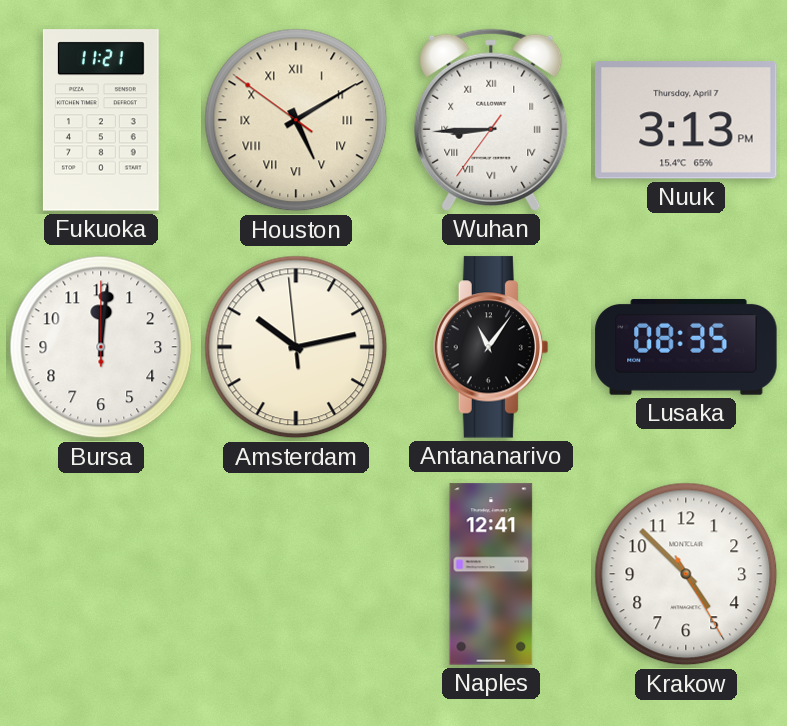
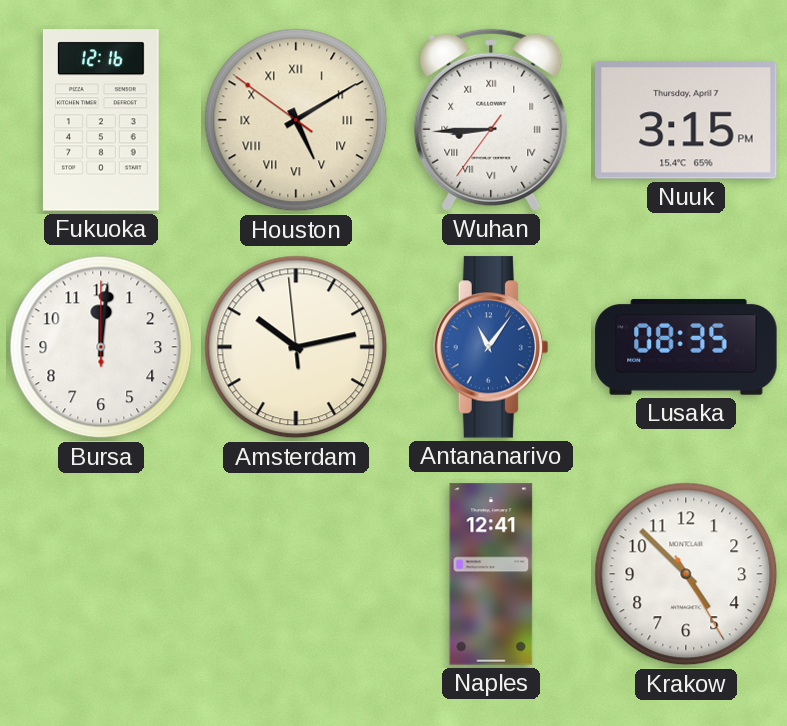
Fukuoka: 11:21 -> 12:16 (101, 120)
Nuuk: 3:13 -> 3:15 (686, 120)
Antananarivo dial: black -> blue (490, 347)
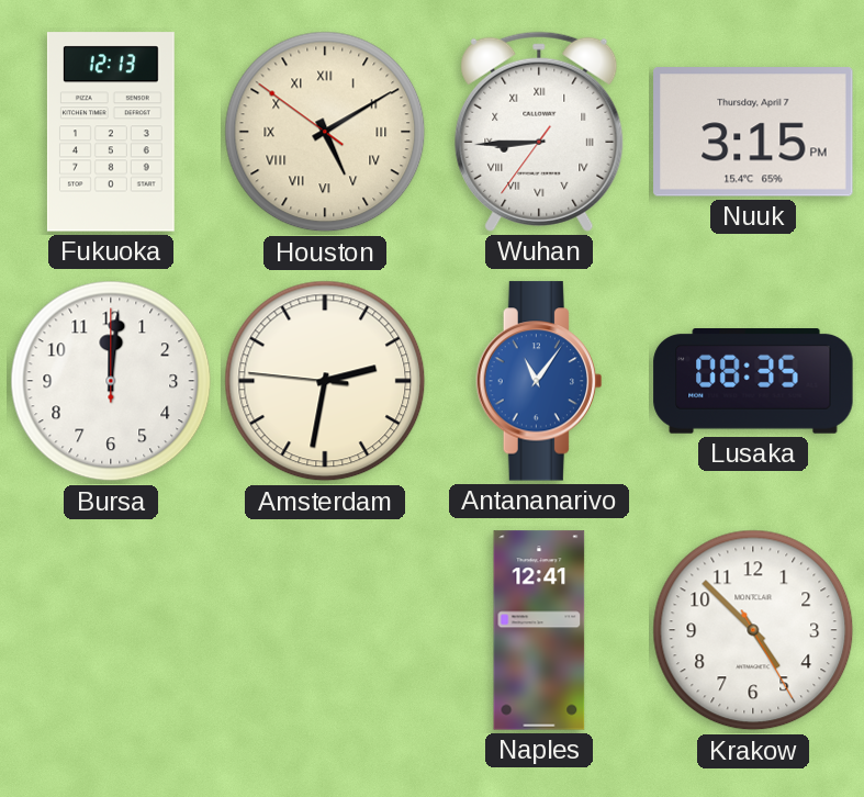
Fukuoka: 12:16 -> 12:13 (111, 132)
Amsterdam: 10:12 -> 2:31 (325, 381)
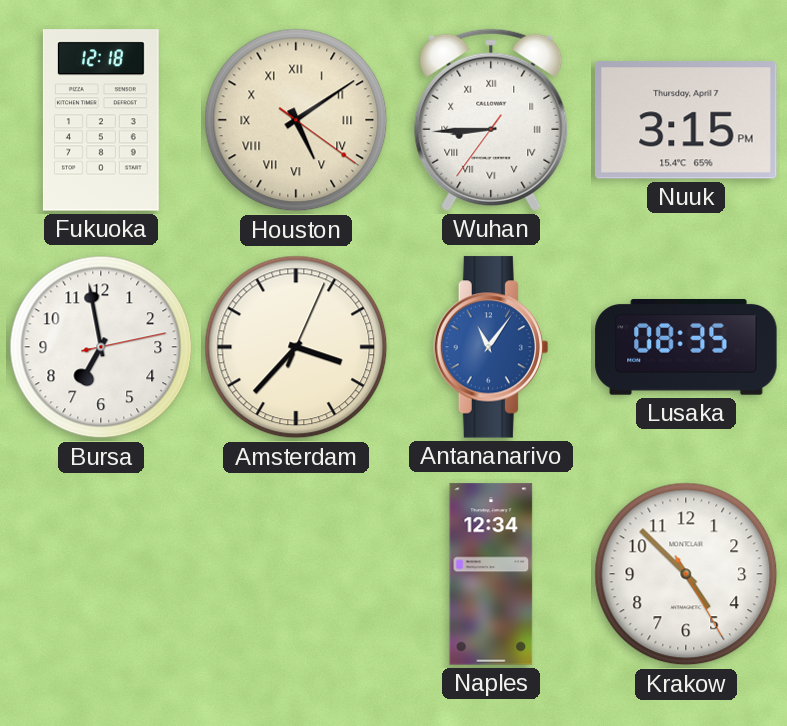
Fukuoka: 12:13 -> 12:18 (101, 120)
Houston: 5:09:51 -> 5:09:21 (296, 120)
Bursa: 12:01 -> 6:58 (101, 347)
Amsterdam: 2:31 -> 3:37 (296, 347)
Naples: 12:41 -> 12:34 (491, 574)
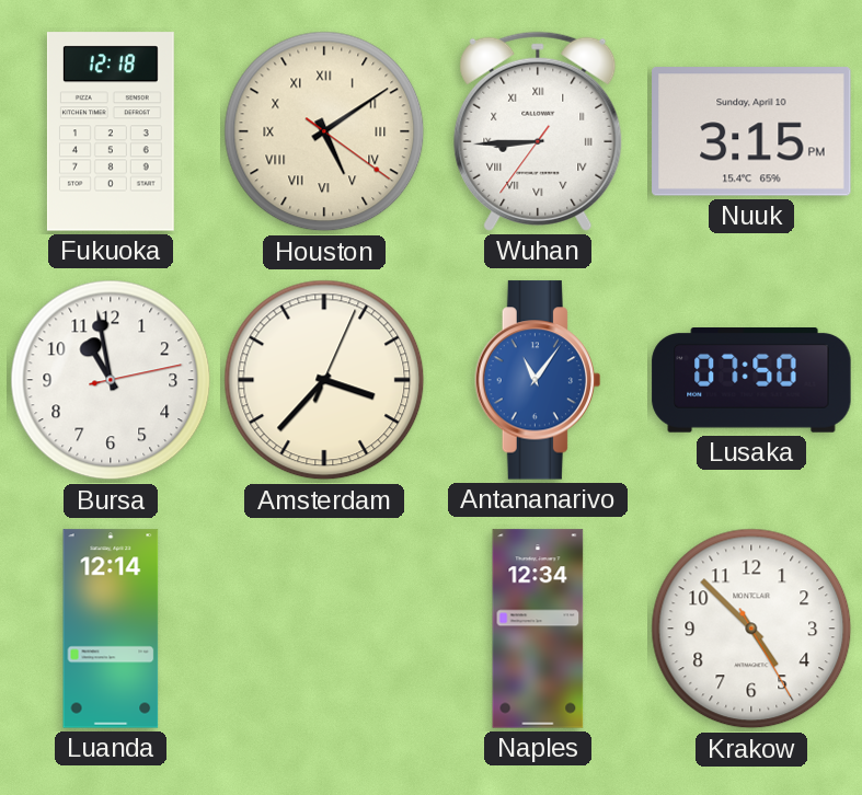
Nuuk date: Thursday, April 7 -> Sunday, April 10 (751, 131)
Bursa: 6:58 -> 10:58 (111, 380)
Lusaka: 08:35 -> 07:50 (751, 381)
Luanda: none -> 12:14 (111, 629)
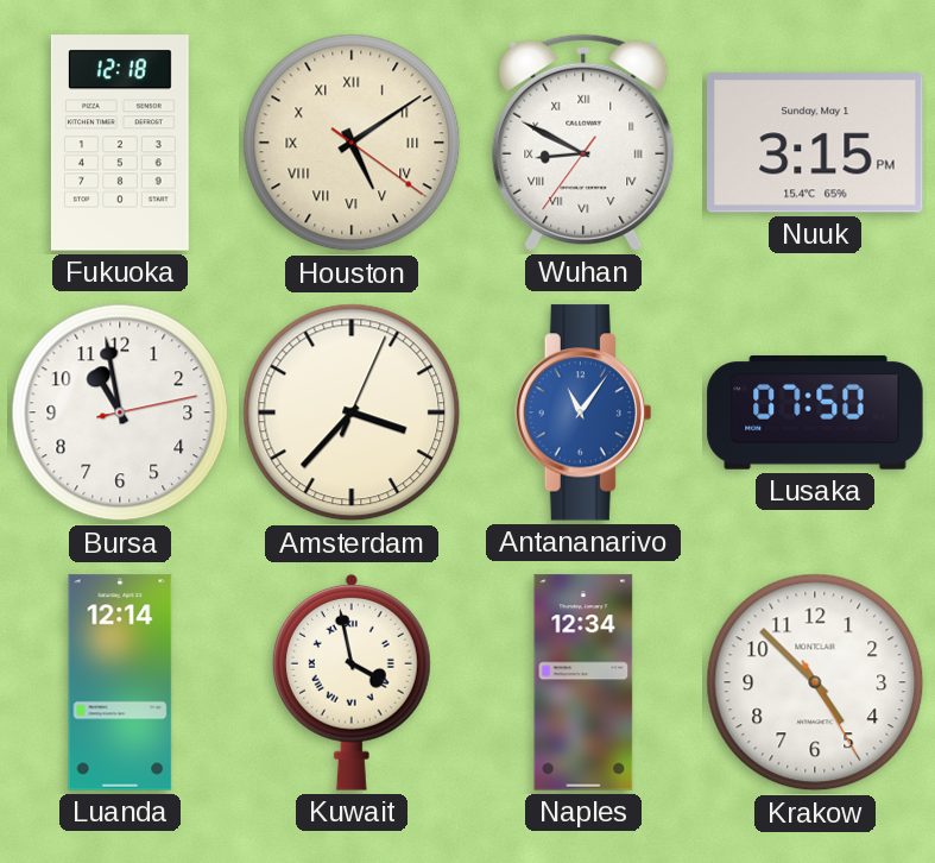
Wuhan: 8:44 -> 8:49 (583, 143)
Nuuk date: Sunday, April 10 -> Sunday, May 1 (815, 143)
Kuwait: none -> 3:58 (352, 682)
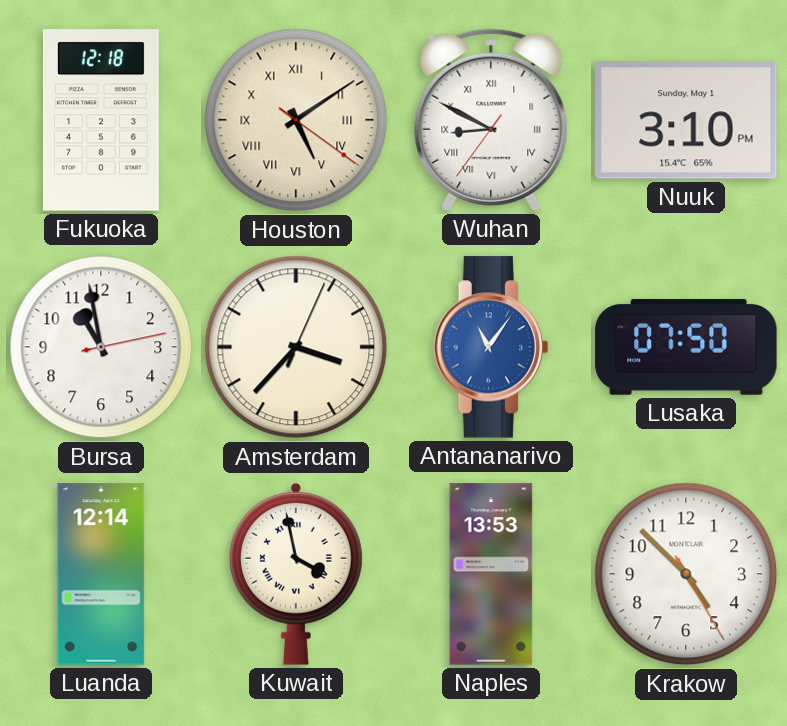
Nuuk: 3:15 -> 3:10 (686, 120)
Naples: 12:34 -> 13:53 (491, 574)
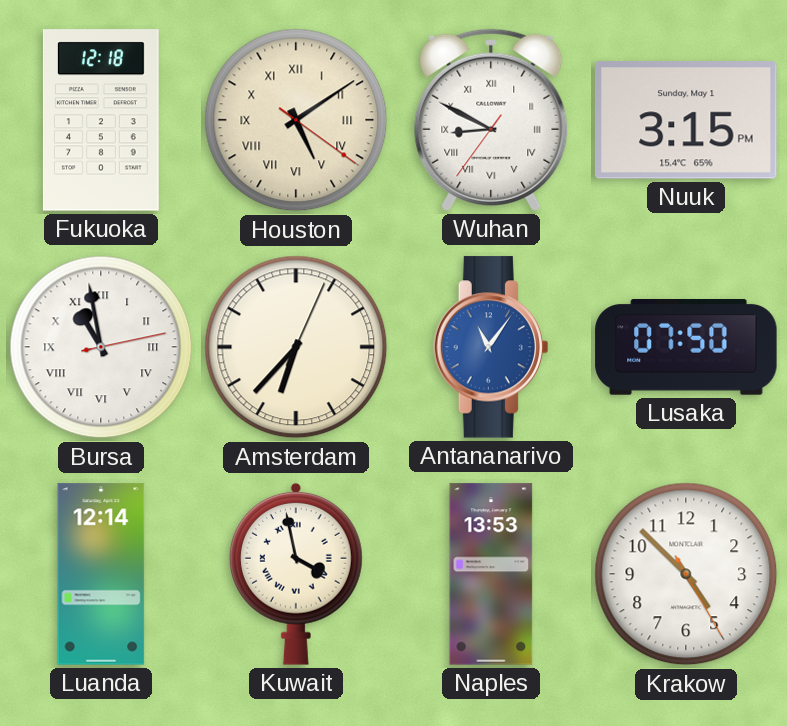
Nuuk: 3:10 -> 3:15 (686, 120)
Bursa numerals: Arabic -> Roman (101, 347)
Amsterdam: 3:37 -> 6:37 (296, 347)
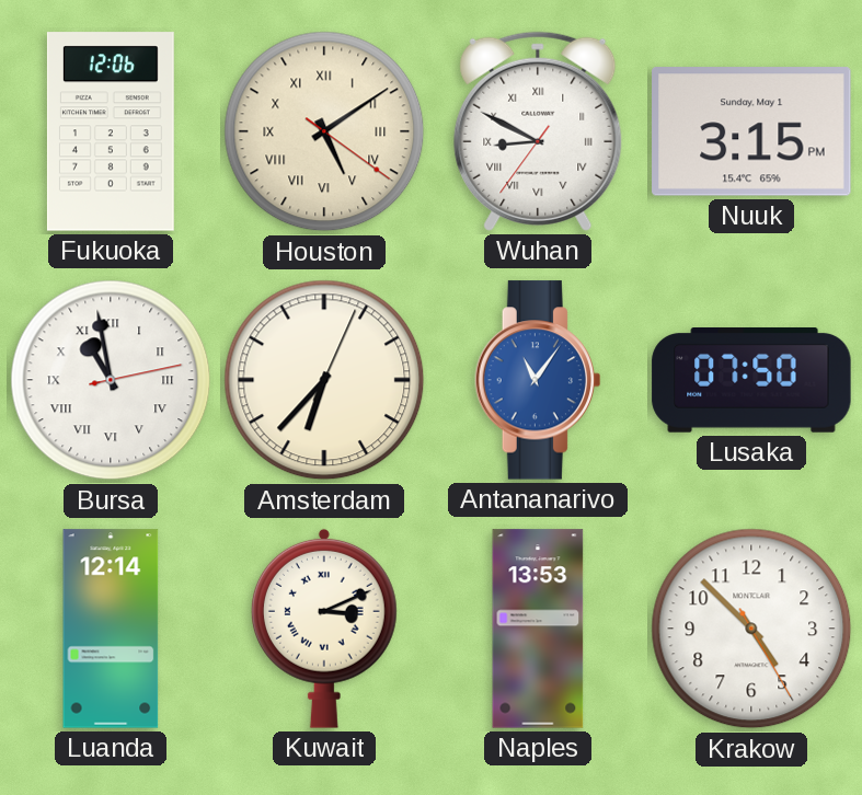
Fukuoka: 12:18 -> 12:06 (111, 131)
Kuwait: 3:58 -> 3:11 (324, 629)
